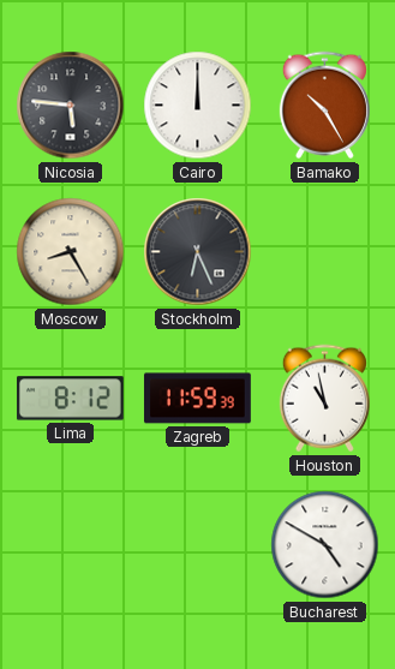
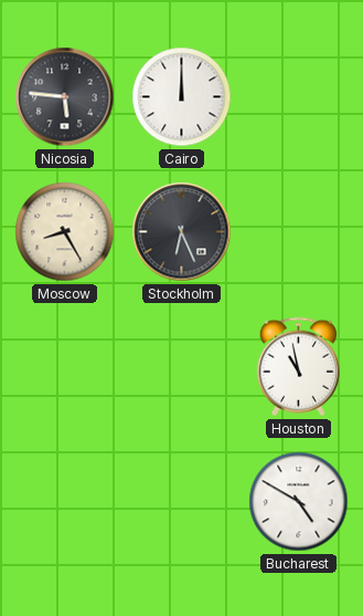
Bamako: 10:25 -> none (324, 106)
Lima: 8:12 -> none (70, 399)
Zagreb: 11:59 -> none (197, 399)
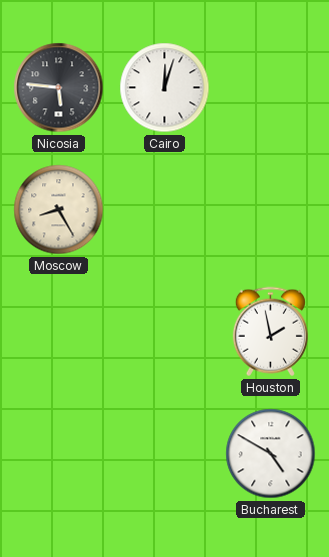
Cairo: 12:00 -> 12:03 (165, 88)
Stockholm: 6:26 -> none (182, 232)
Houston: 10:58 -> 1:58 (270, 332)
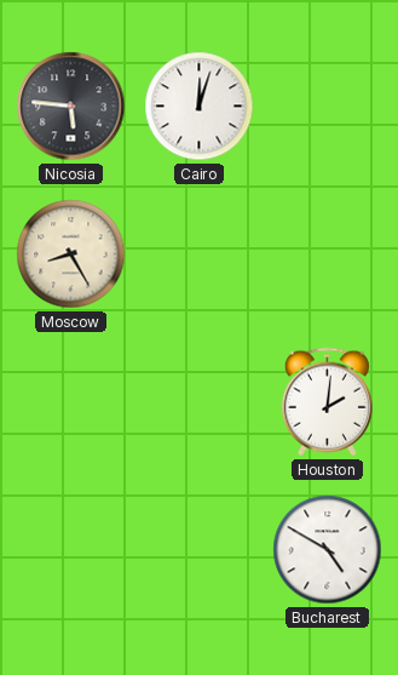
Houston: 1:58 -> 2:01 (327, 402)
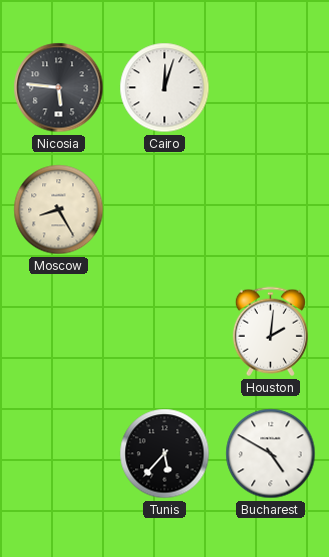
Tunis: none -> 5:37 (165, 454)
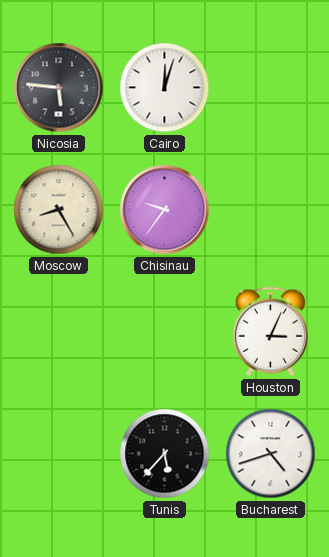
Chisinau: none -> 9:36 (165, 210)
Houston: 2:01 -> 3:04 (270, 332)
Bucharest: 4:50 -> 4:42 (271, 454)
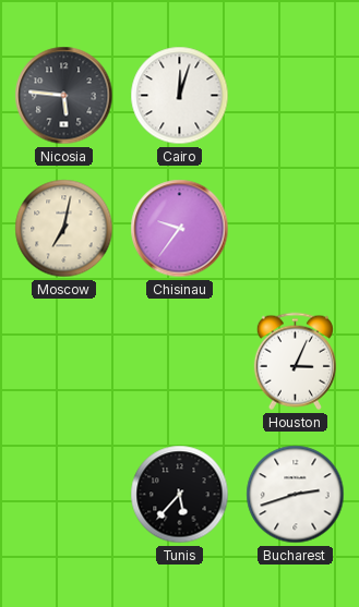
Moscow: 8:25 -> 7:02 (64, 229)
Bucharest: 4:42 -> 2:42 (296, 495)
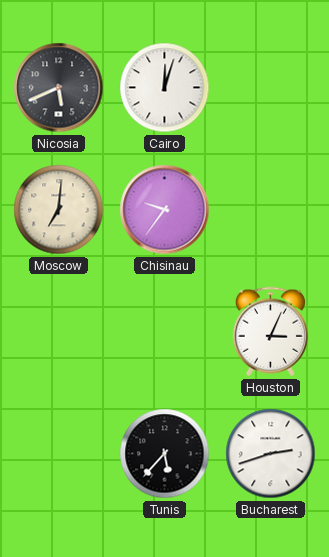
Nicosia: 5:46 -> 5:41 (59, 88)
Moscow: 7:02 -> 7:01 (59, 210)
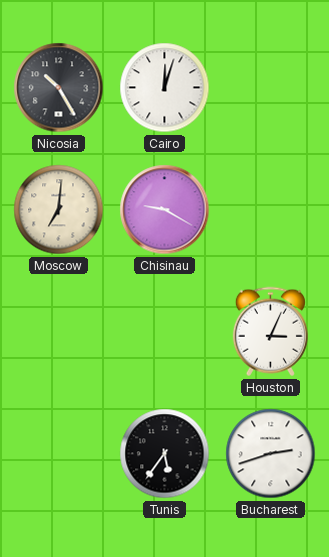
Nicosia: 5:41 -> 10:25 (59, 88)
Chisinau: 9:36 -> 9:20 (165, 210)
Tunis: 5:37 -> 5:36 (165, 454)
